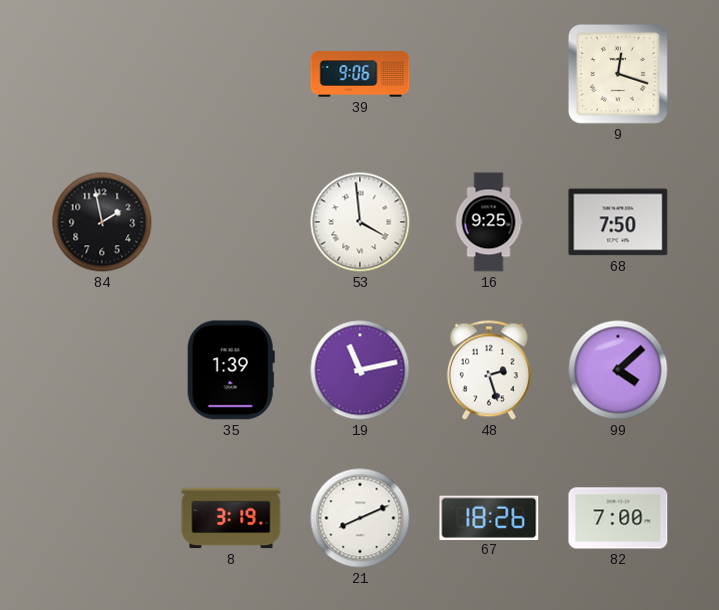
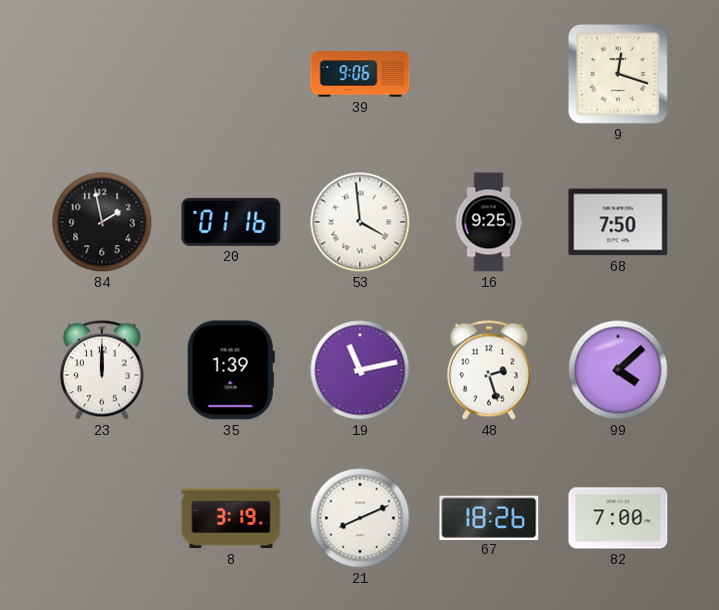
20: none -> 01:16 (231, 222)
23: none -> 12:00 (102, 370)
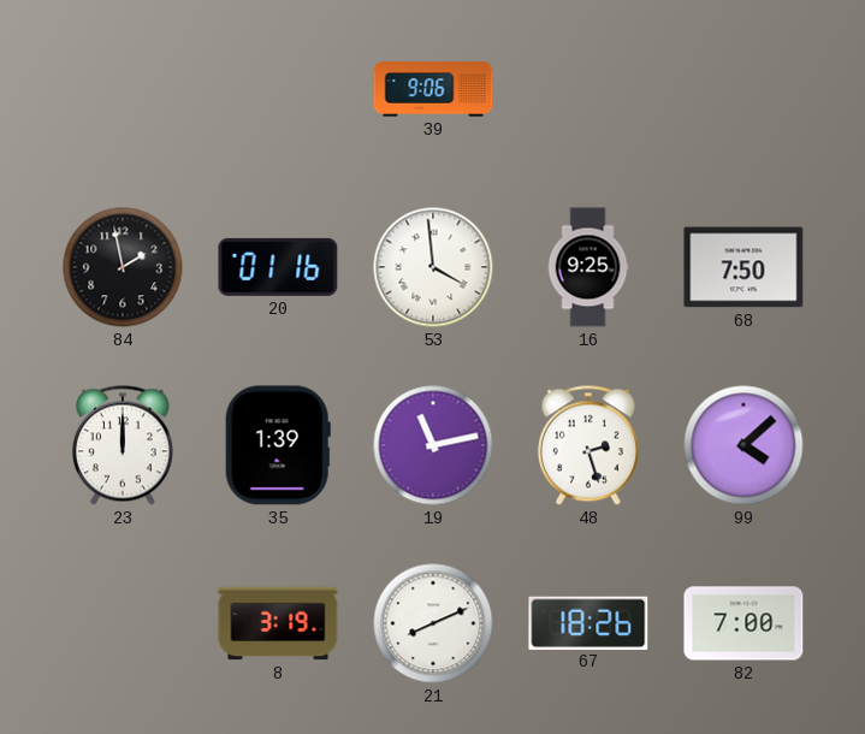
9: 12:18 -> none (618, 74)
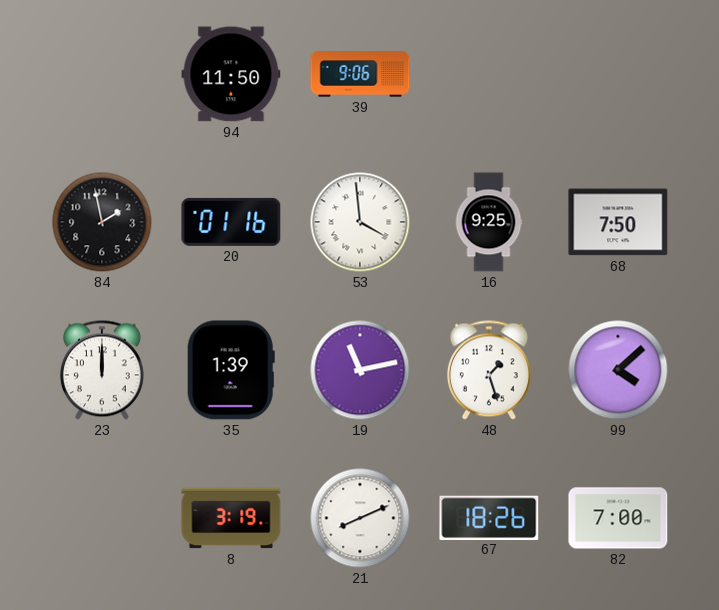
94: none -> 11:50 (231, 74)
48: 2:27 -> 1:27 (489, 370)
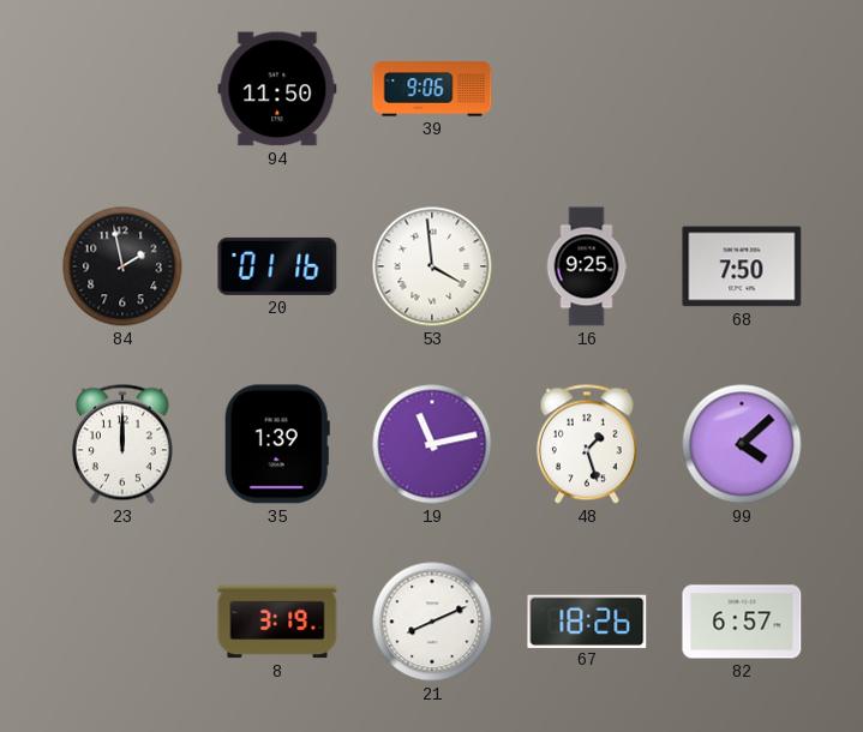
82: 7:00 -> 6:57 (742, 622)
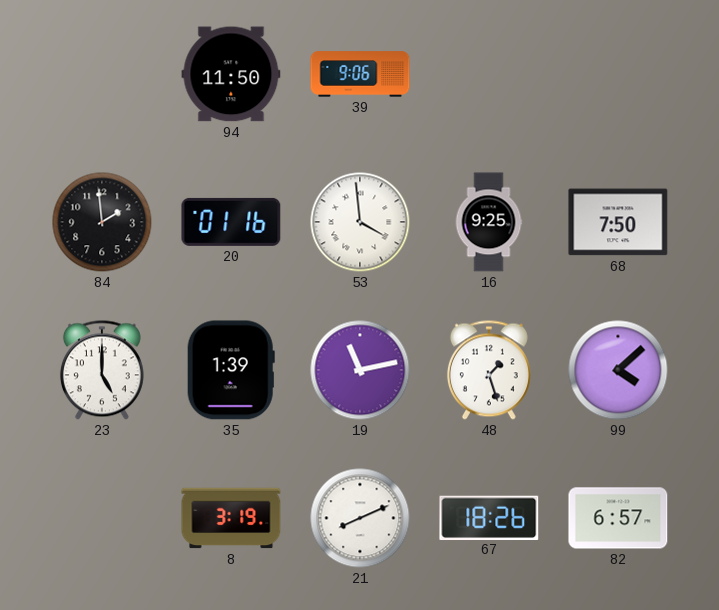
84: 1:58 -> 1:59 (102, 222)
23: 12:00 -> 5:00 (102, 370)
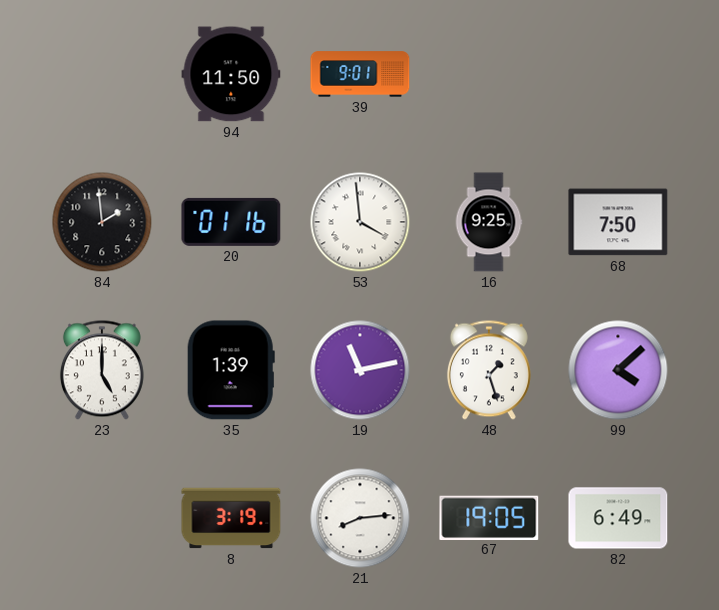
39: 9:06 -> 9:01 (360, 74)
21: 8:11 -> 8:14 (360, 518)
67: 18:26 -> 19:05 (489, 517)
82: 6:57 -> 6:49 (618, 518)
